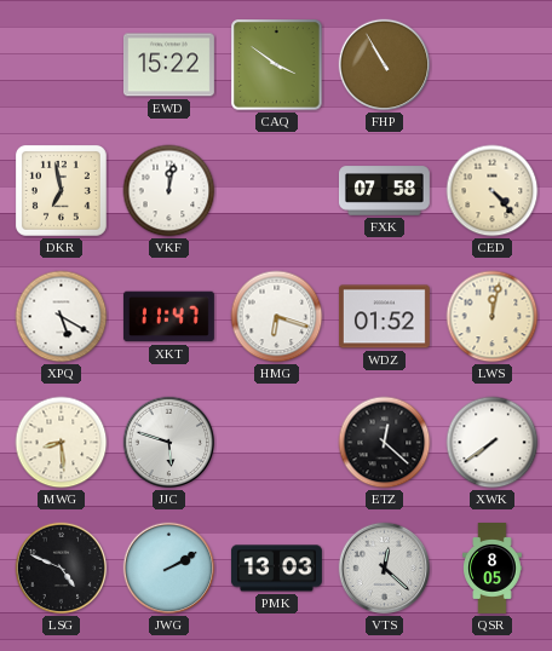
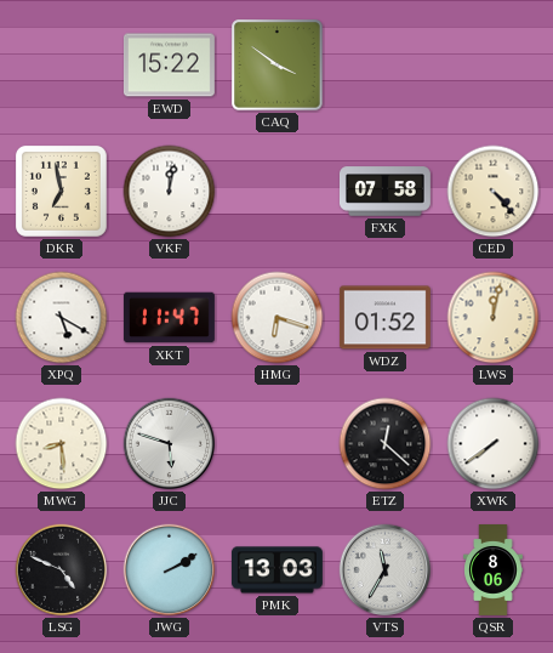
FHP: 10:55 -> none (385, 65)
VTS: 12:22 -> 11:35 (386, 570)
QSR: 8:05 -> 8:06 (494, 570)
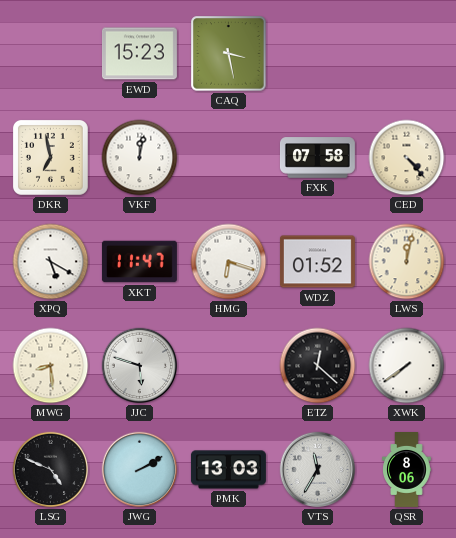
EWD: 15:22 -> 15:23 (139, 54)
CAQ: 3:51 -> 3:28 (229, 54)
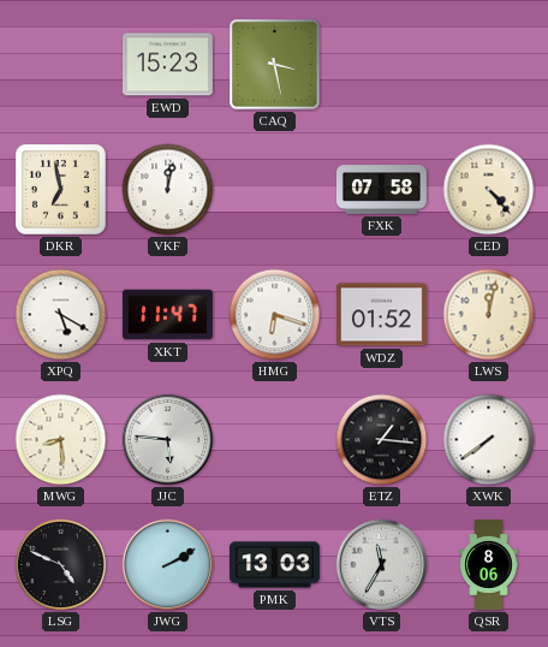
JJC: 5:48 -> 5:46 (168, 440)
ETZ: 12:22 -> 1:16 (382, 440)
